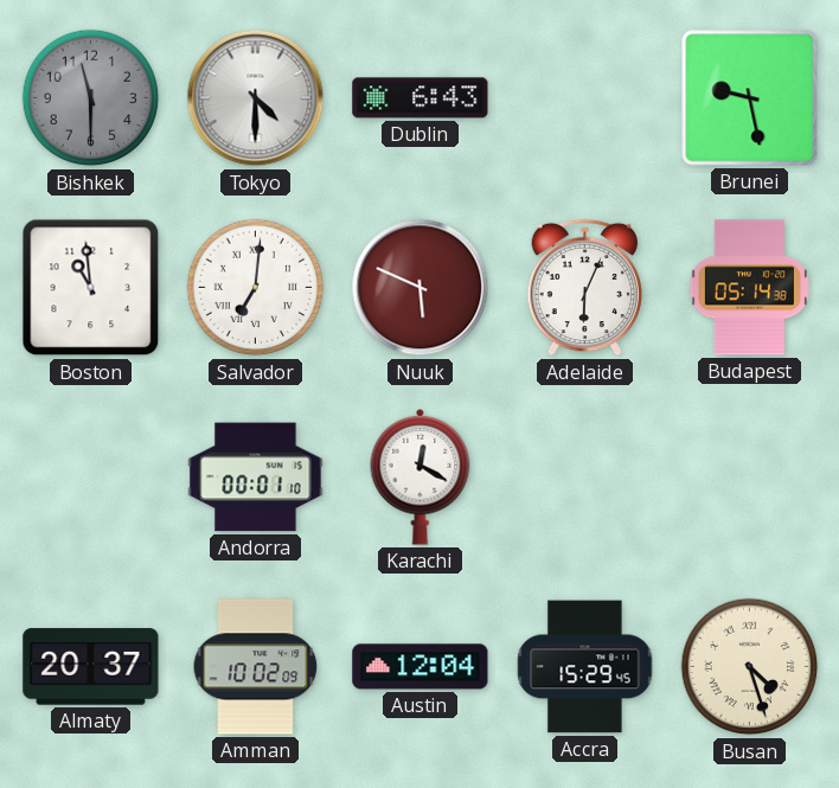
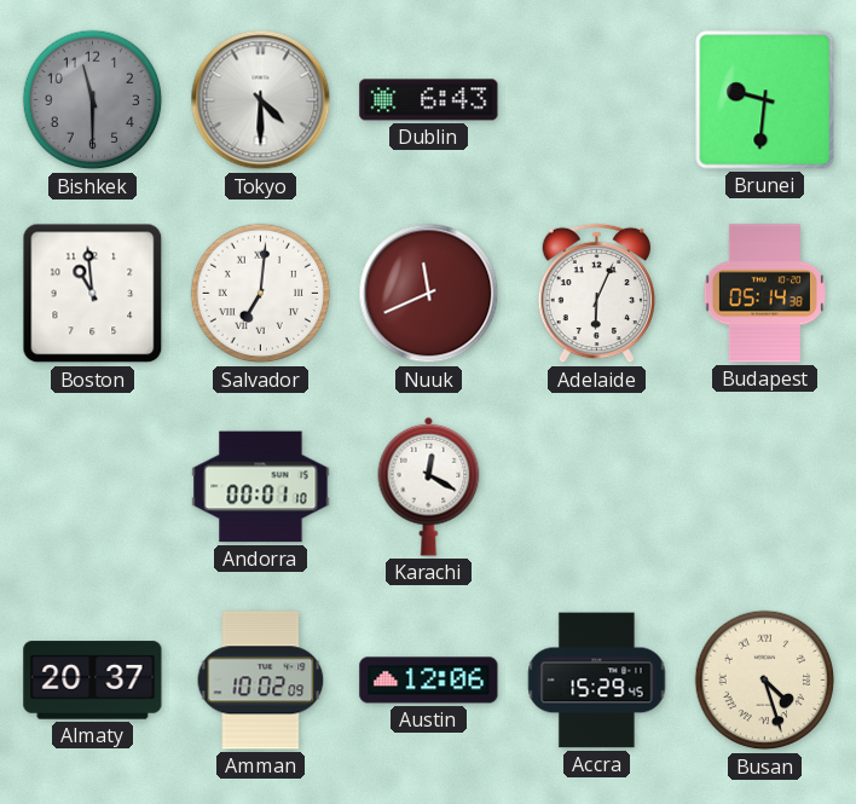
Brunei: 9:28 -> 9:31 (765, 100)
Nuuk: 5:49 -> 11:41 (429, 294)
Austin: 12:04 -> 12:06 (429, 681)
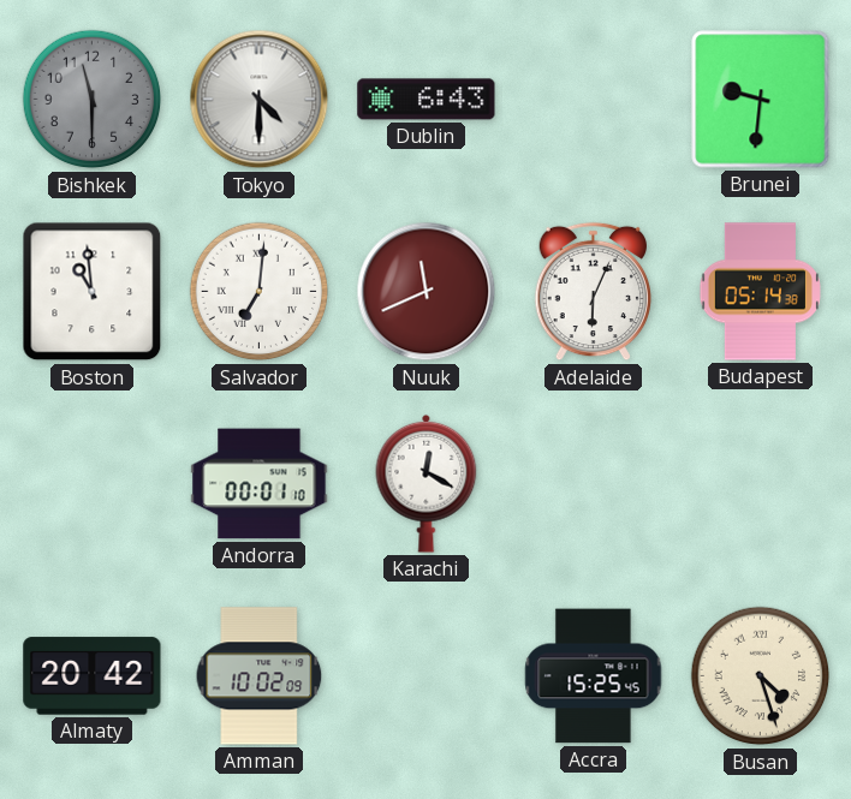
Almaty: 20:37 -> 20:42 (93, 676)
Austin: 12:06 -> none (429, 681)
Accra: 15:29 -> 15:25 (594, 676)
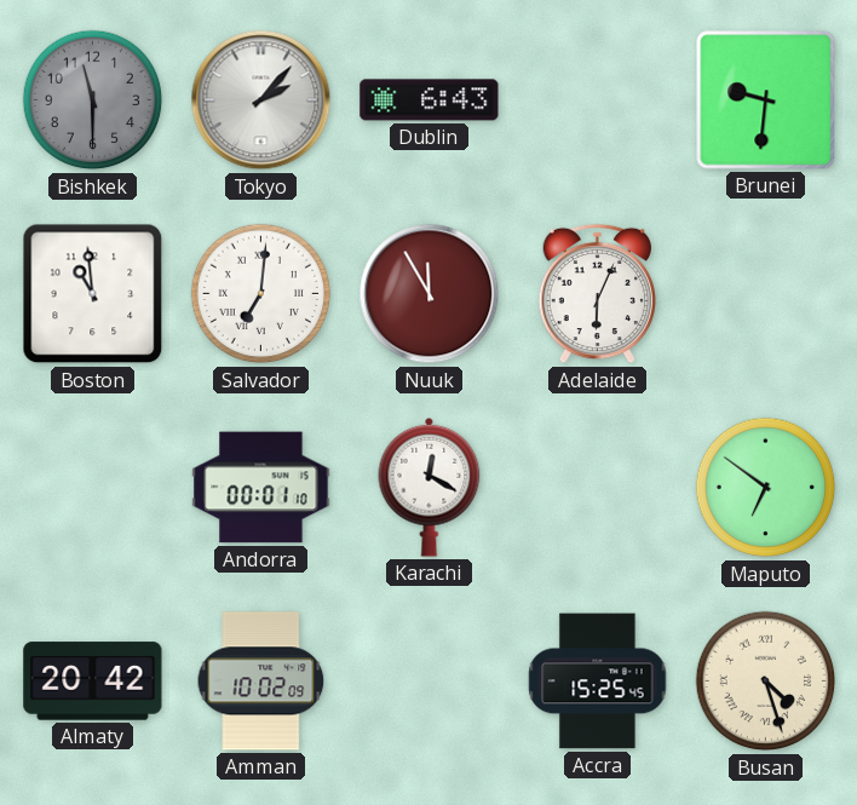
Tokyo: 4:30 -> 2:07 (261, 100)
Nuuk: 11:41 -> 11:55 (430, 294)
Budapest: 05:14 -> none (760, 292)
Maputo: none -> 6:51 (766, 488)
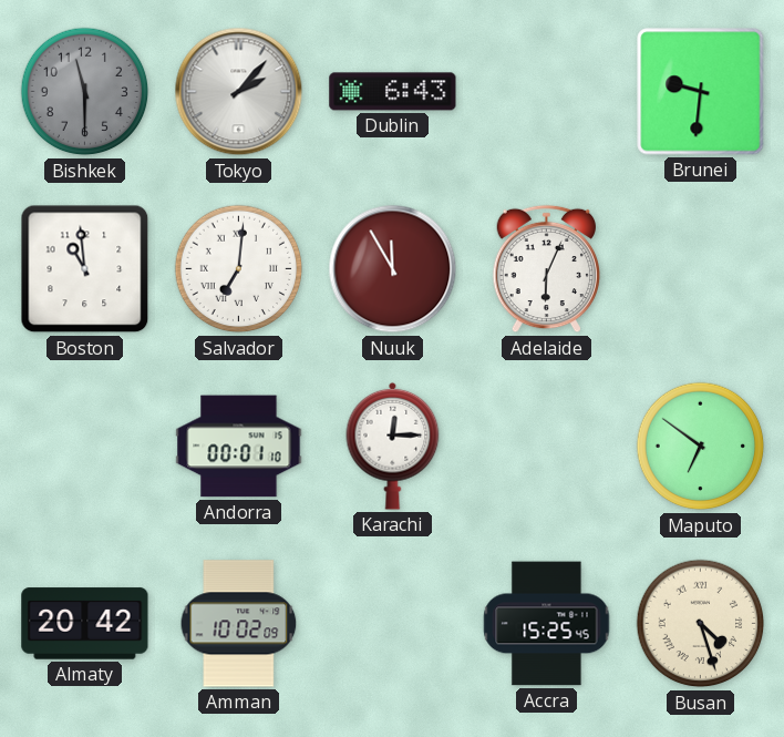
Karachi: 12:20 -> 12:15 (393, 446)
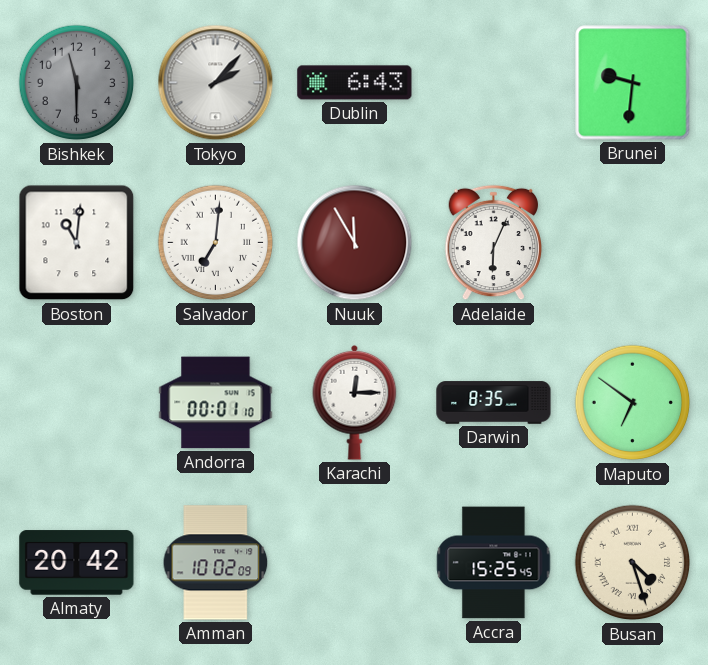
Boston: 10:59 -> 11:01 (77, 243)
Darwin: none -> 8:35 (494, 403)
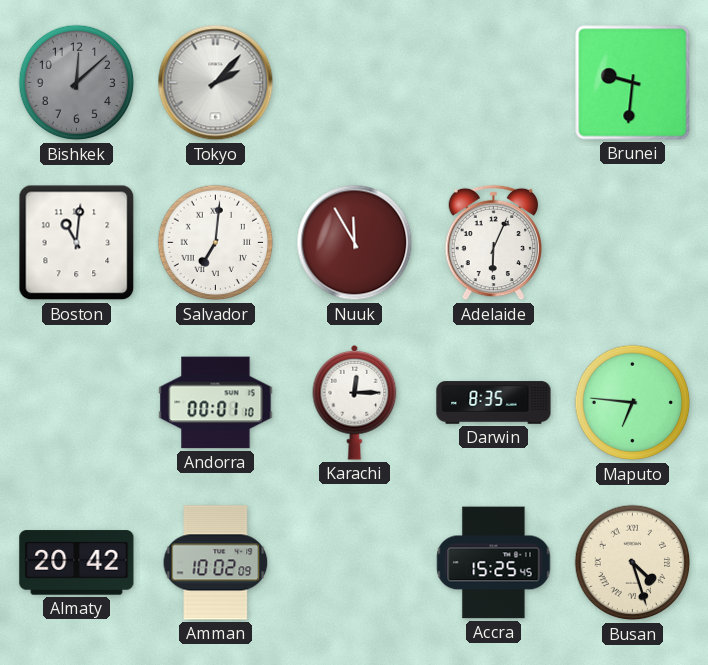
Bishkek: 11:30 -> 12:08 (77, 83)
Dublin: 6:43 -> none (355, 83)
Maputo: 6:51 -> 6:46 (633, 403)
